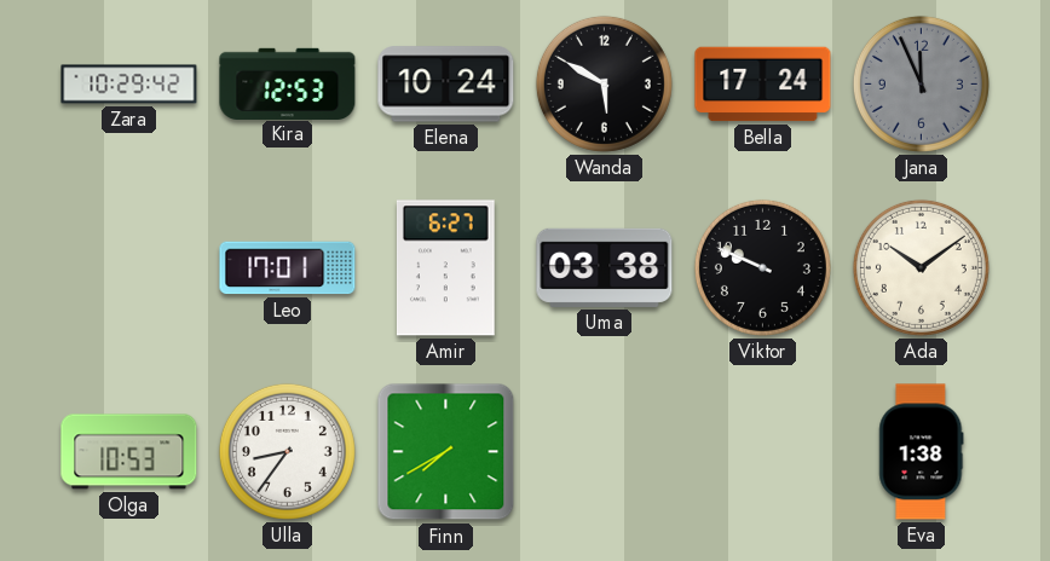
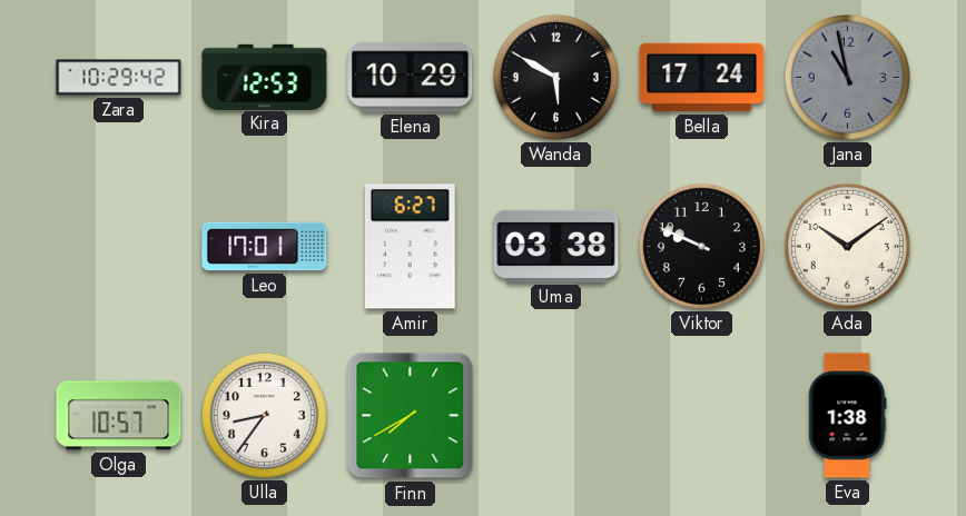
Elena: 10:24 -> 10:29 (411, 78)
Jana: 11:56 -> 10:58 (847, 77)
Olga: 10:53 -> 10:57 (119, 416)
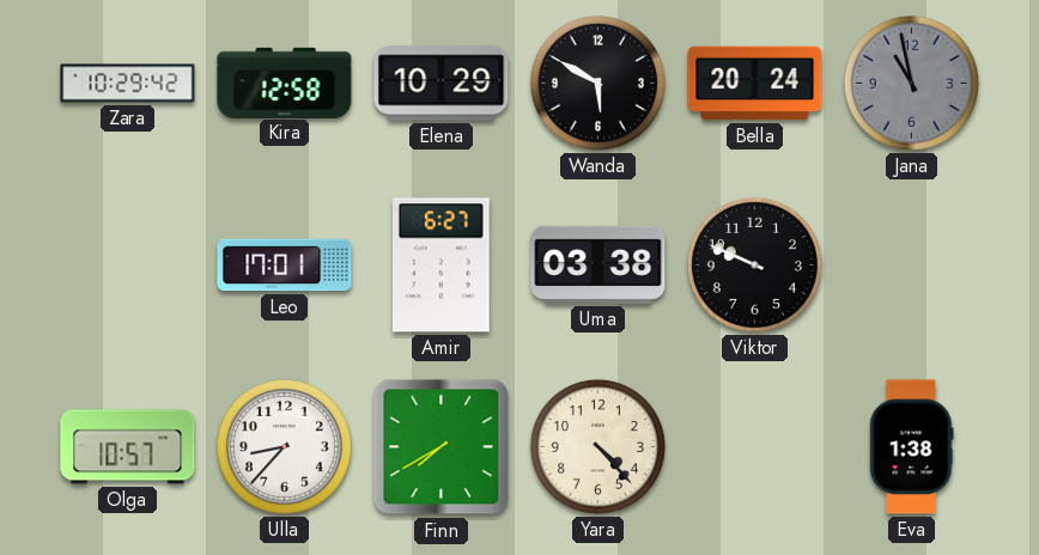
Kira: 12:53 -> 12:58 (285, 83)
Bella: 17:24 -> 20:24 (755, 84)
Ada: 10:09 -> none (847, 246)
Ulla: 8:36 -> 8:37 (284, 446)
Yara: none -> 4:23 (597, 446)
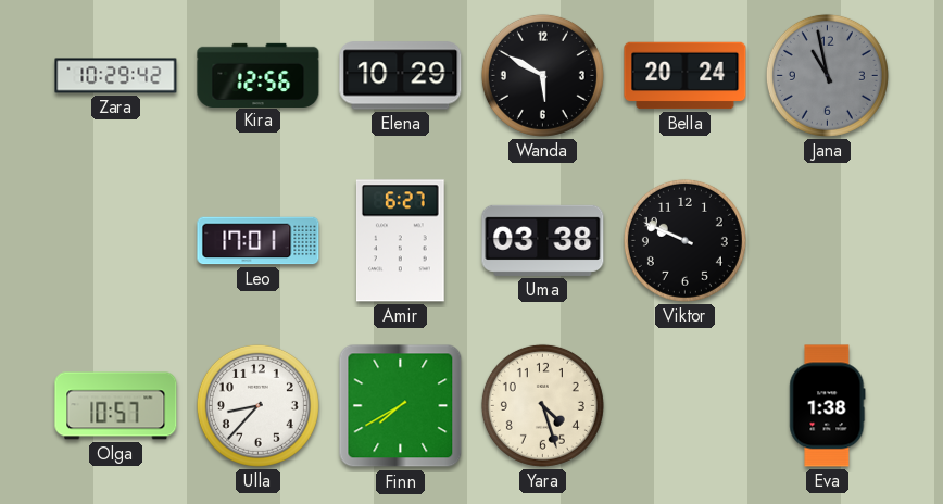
Kira: 12:58 -> 12:56 (259, 75)
Yara: 4:23 -> 4:27 (542, 405)
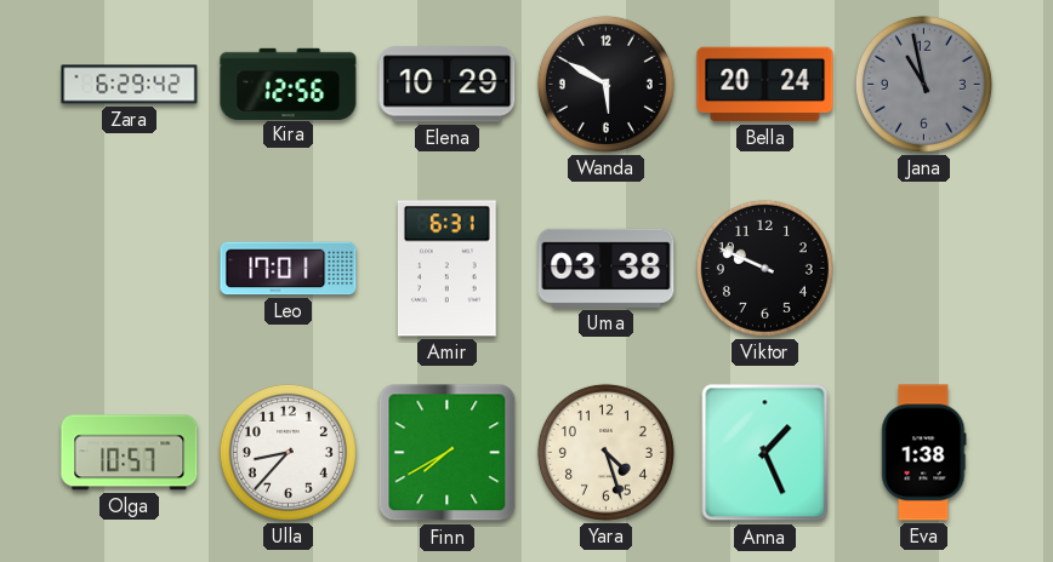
Zara: 10:29 -> 6:29 (130, 85)
Amir: 6:27 -> 6:31 (446, 269)
Anna: none -> 1:26 (765, 453)
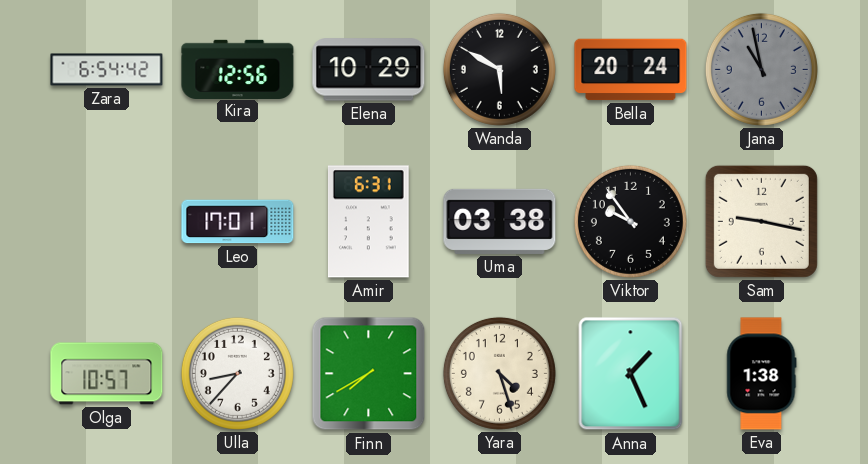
Zara: 6:29 -> 6:54 (107, 70)
Viktor: 9:49 -> 9:54 (630, 221)
Sam: none -> 9:17 (761, 221)
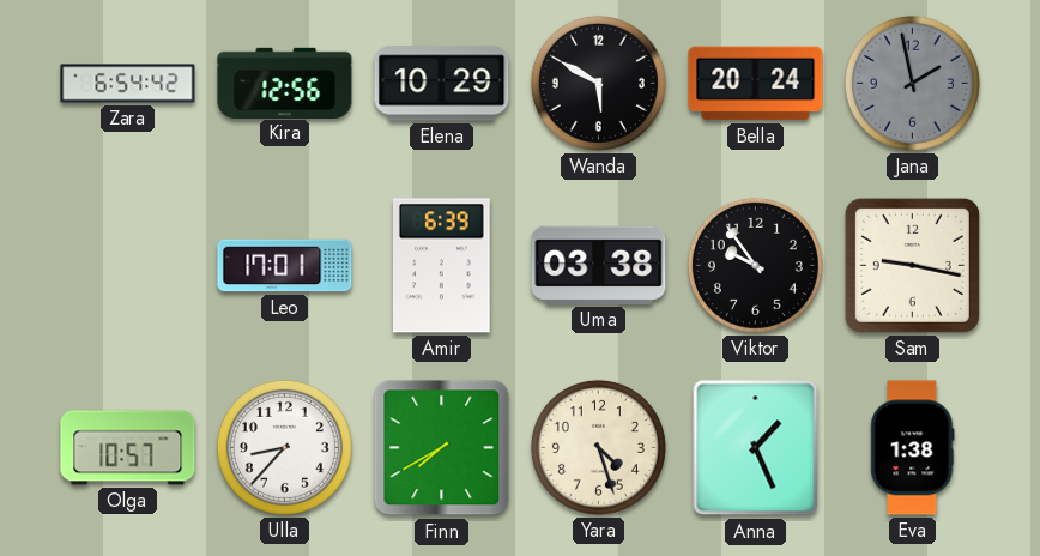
Jana: 10:58 -> 1:58 (912, 83)
Amir: 6:31 -> 6:39 (441, 266)
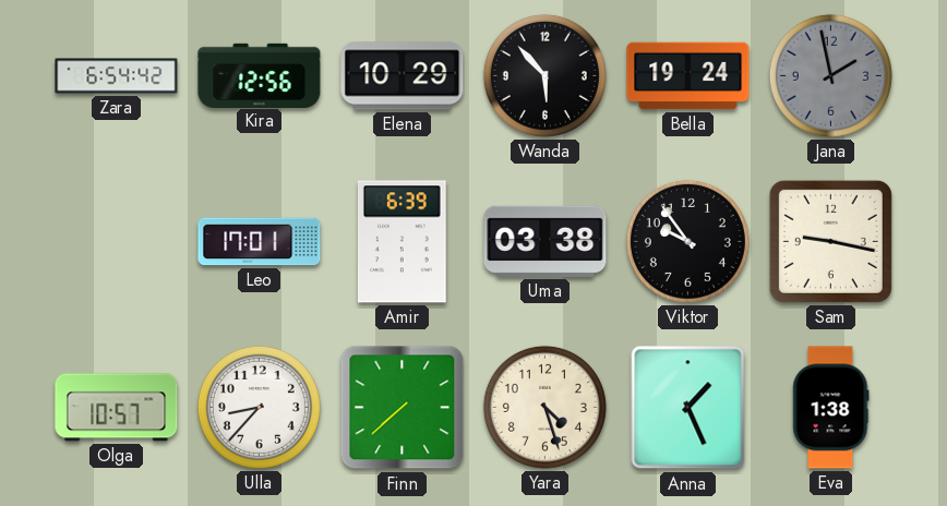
Wanda: 5:50 -> 5:53 (544, 75)
Bella: 20:24 -> 19:24 (688, 76)
Finn: 7:40 -> 7:38 (403, 408)
